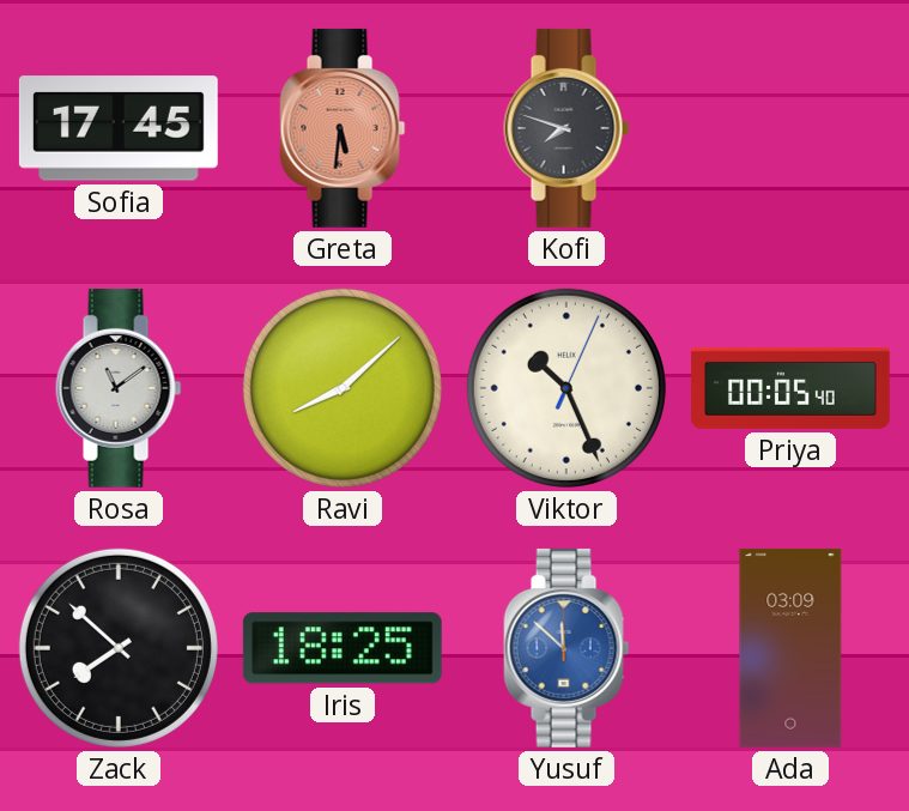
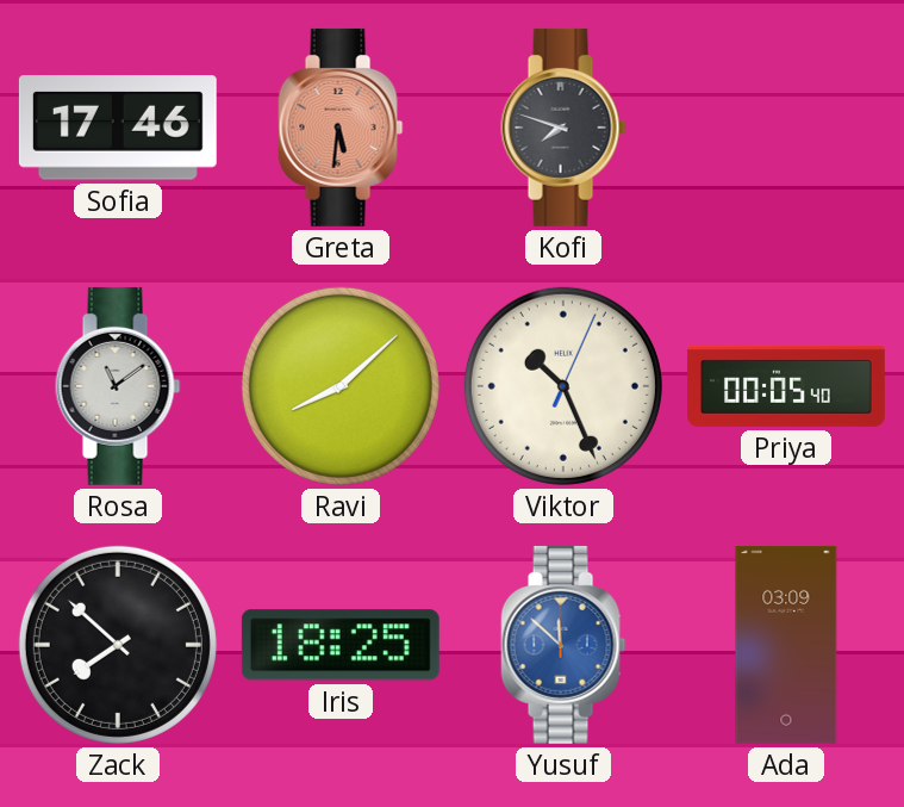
Sofia: 17:45 -> 17:46 (118, 128)
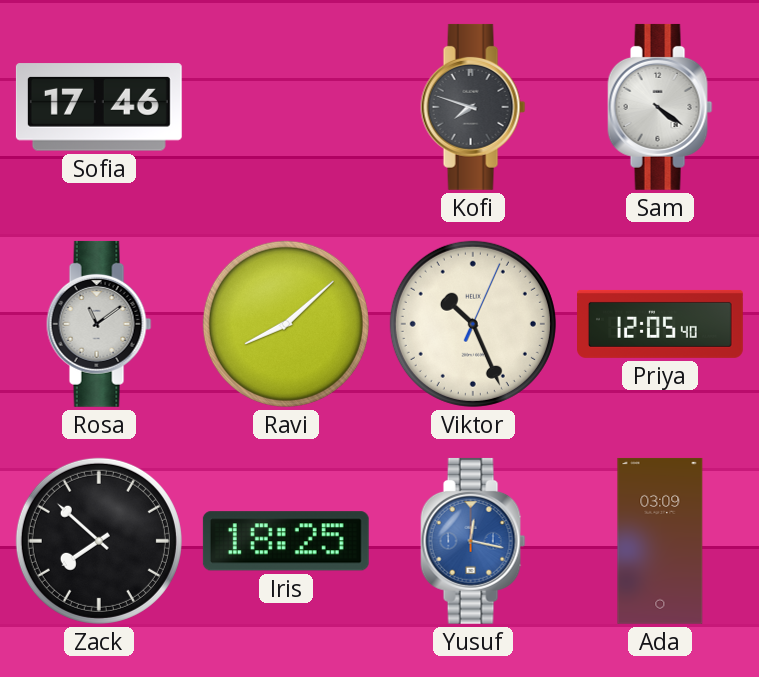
Greta: 5:31 -> none (341, 128)
Sam: none -> 4:21 (660, 107)
Priya: 00:05 -> 12:05 (661, 324)
Yusuf: 11:52 -> 12:17 (473, 541)
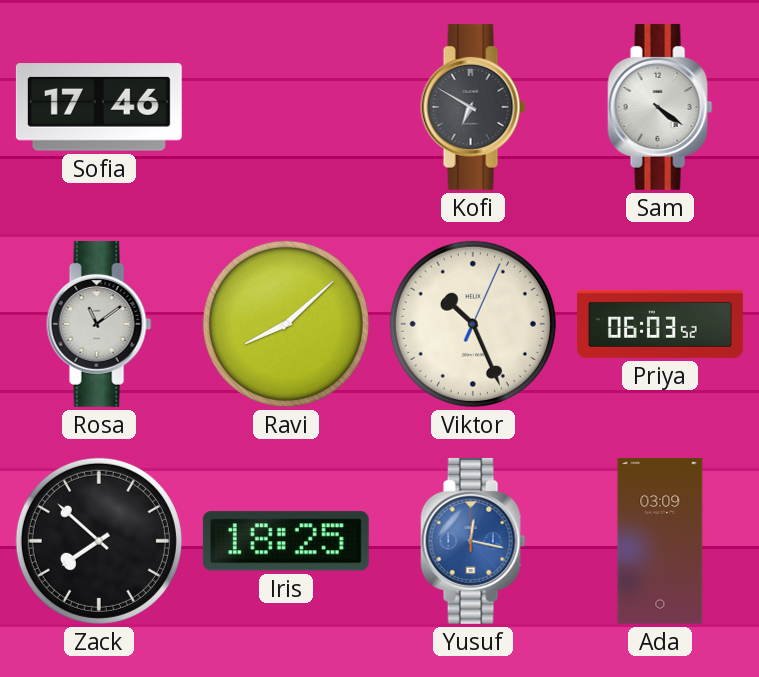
Kofi: 7:48 -> 6:50 (473, 107)
Priya: 12:05 -> 06:03 (661, 324)
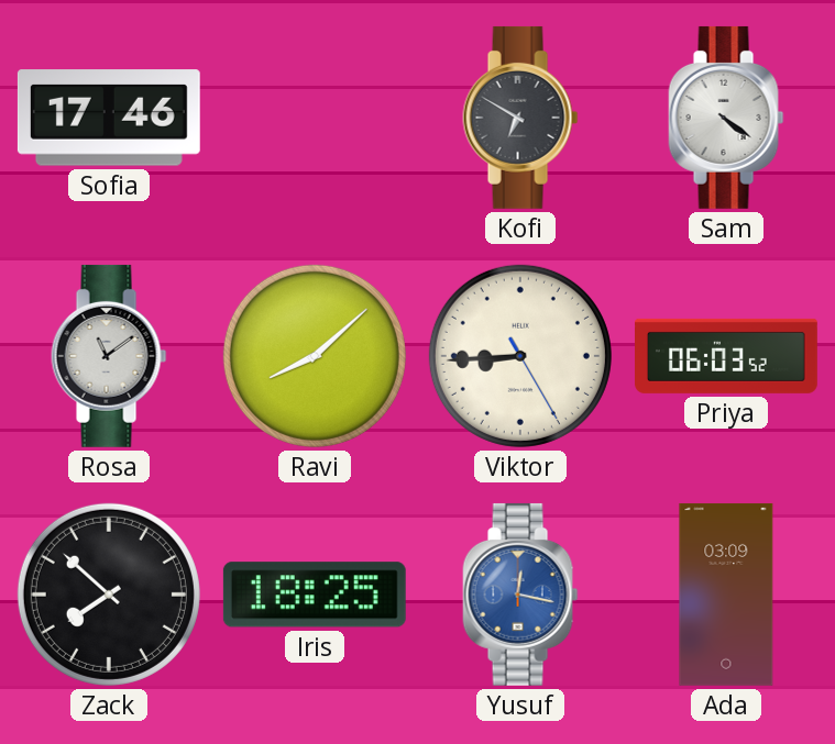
Viktor: 10:26 -> 8:44 (520, 356)
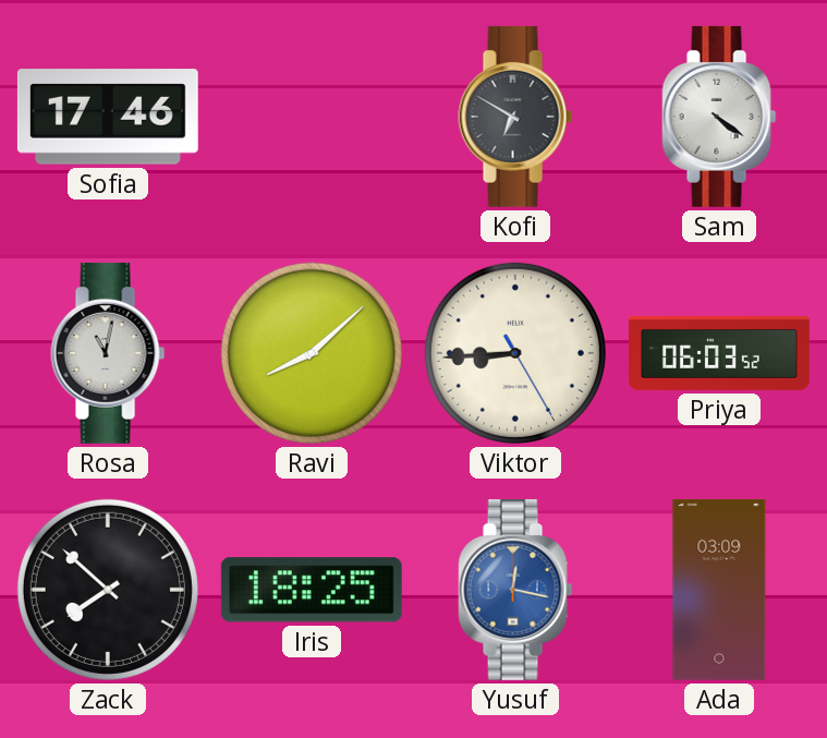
Rosa: 11:09 -> 11:02 (108, 353)
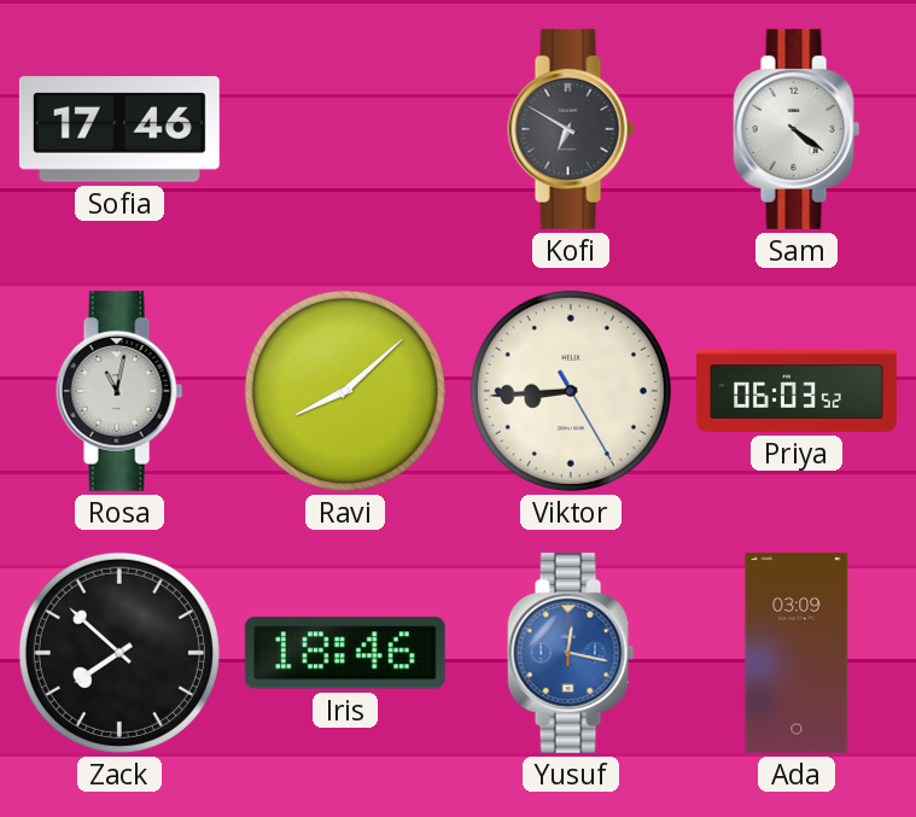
Iris: 18:25 -> 18:46 (345, 653)
